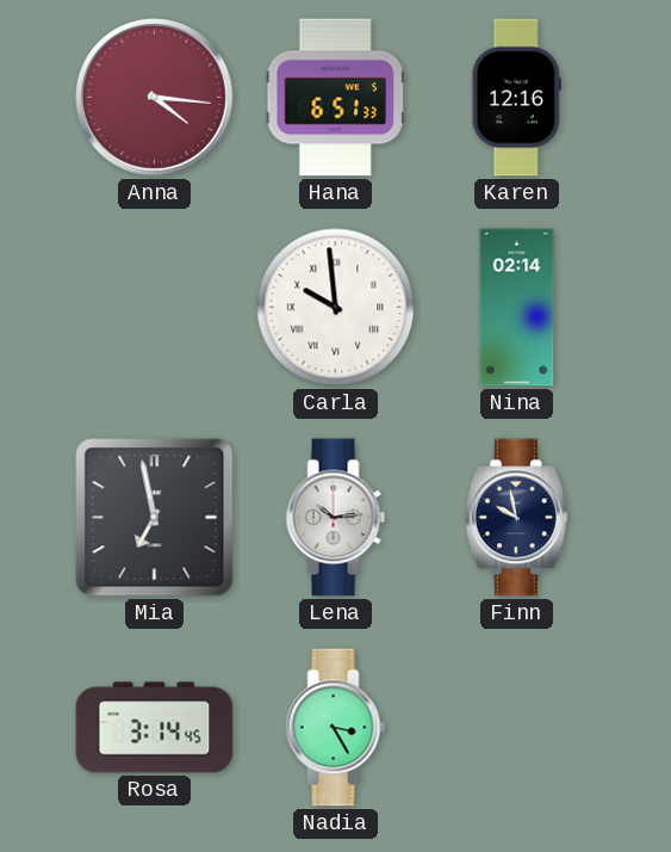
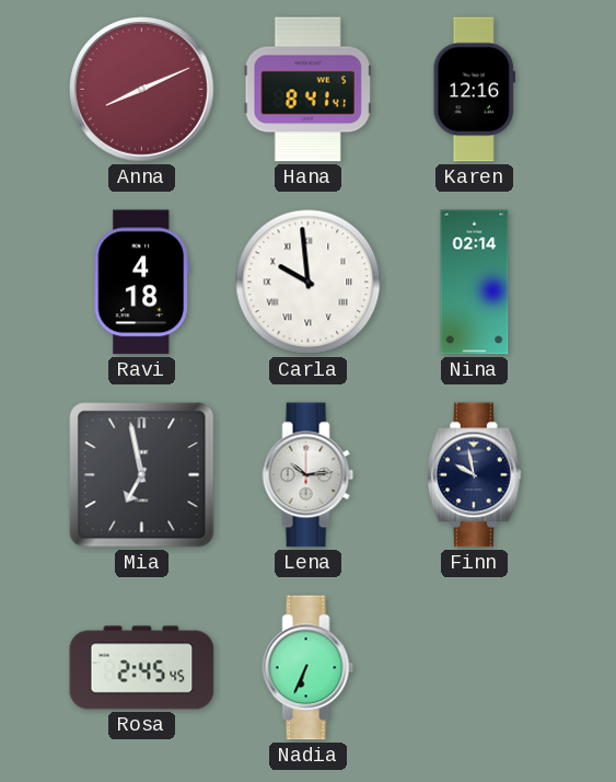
Anna: 4:16 -> 8:11 (141, 89)
Hana: 6:51 -> 8:41 (307, 90)
Ravi: none -> 4:18 (141, 283)
Rosa: 3:14 -> 2:45 (142, 668)
Nadia: 3:25 -> 6:34 (309, 668)
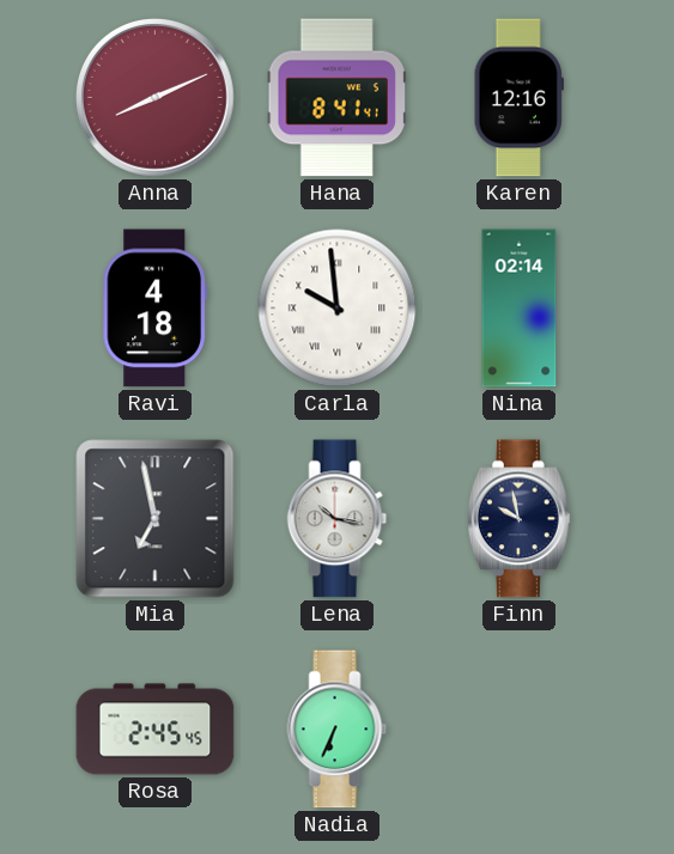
Lena: 10:14 -> 10:17 (338, 519)
